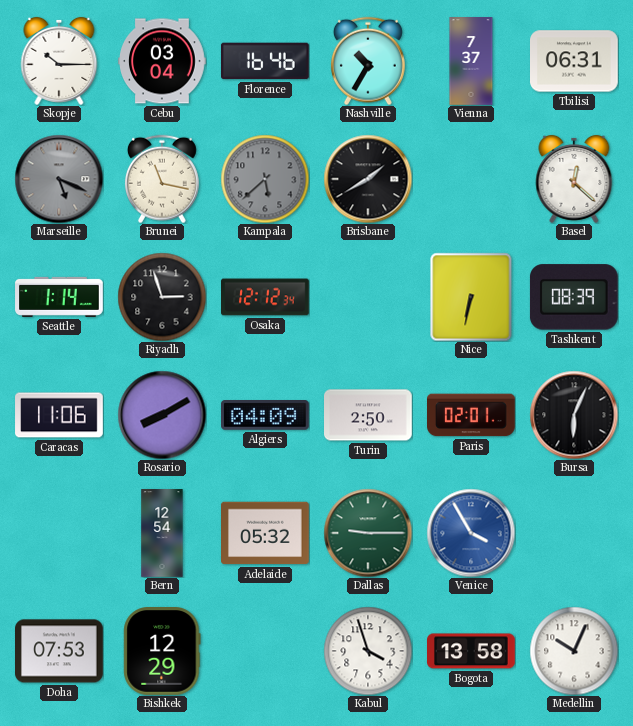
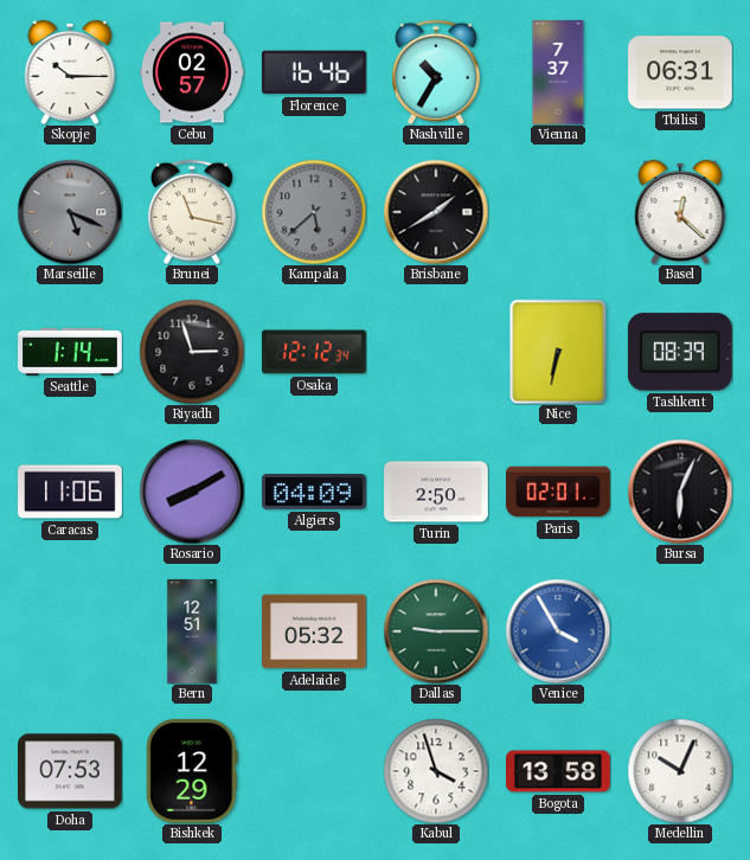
Cebu: 03:04 -> 02:57 (192, 72)
Bern: 12:54 -> 12:51 (192, 631)
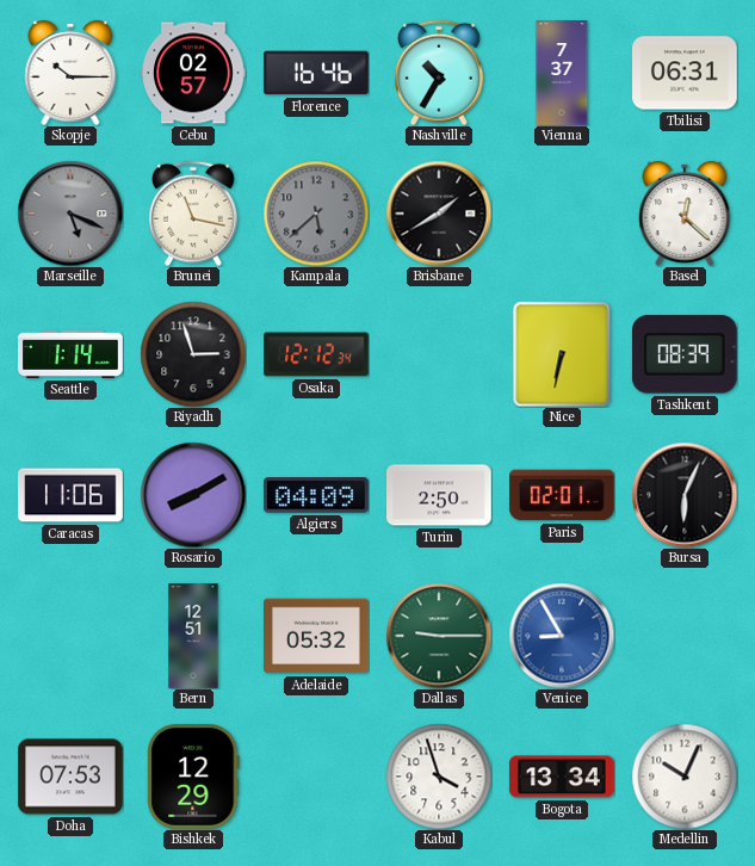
Venice: 3:55 -> 8:55 (562, 636)
Bogota: 13:58 -> 13:34 (563, 777)
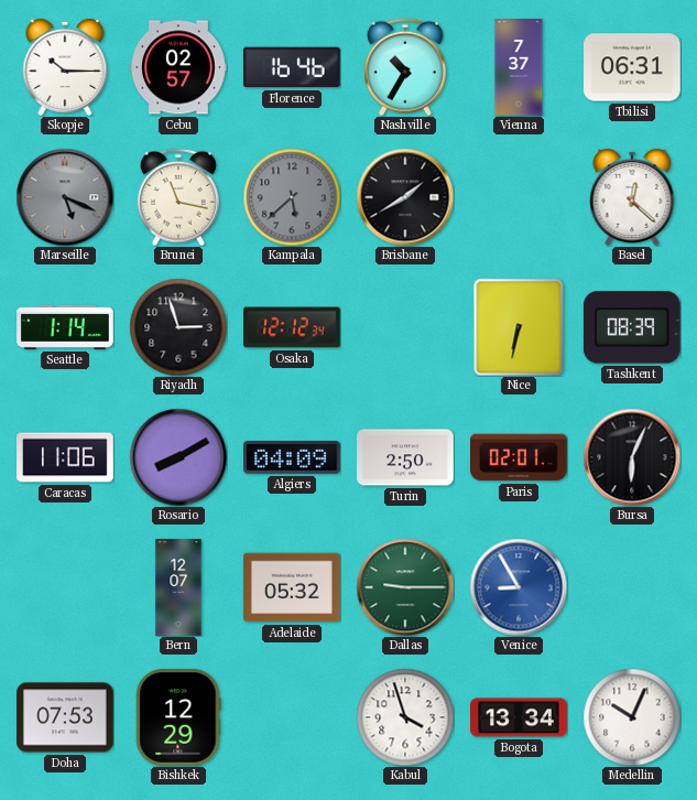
Bern: 12:51 -> 12:07 (178, 587)
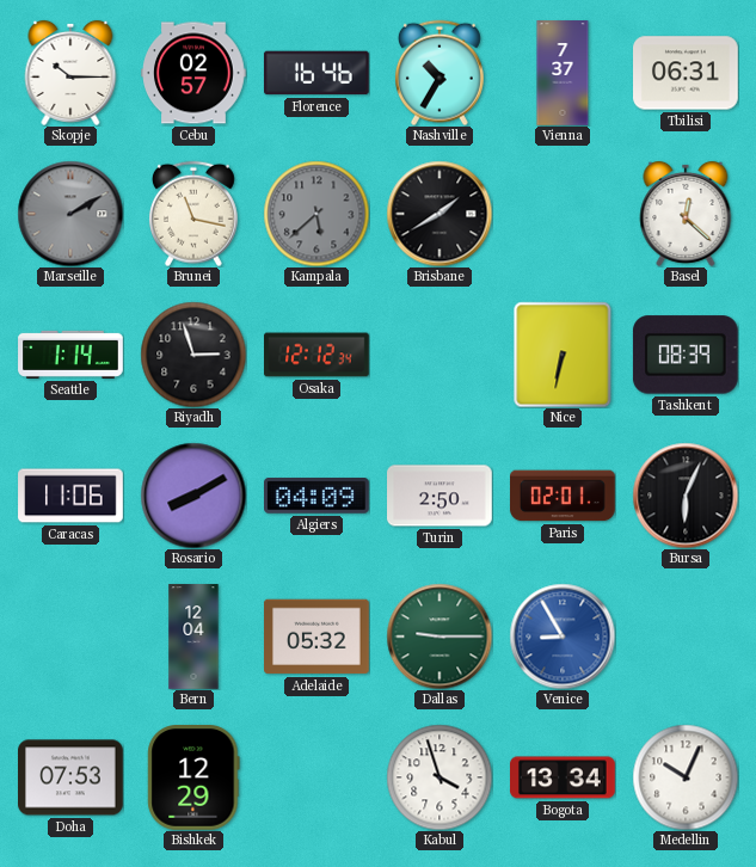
Marseille: 5:19 -> 2:10 (70, 214)
Bern: 12:07 -> 12:04 (193, 637)
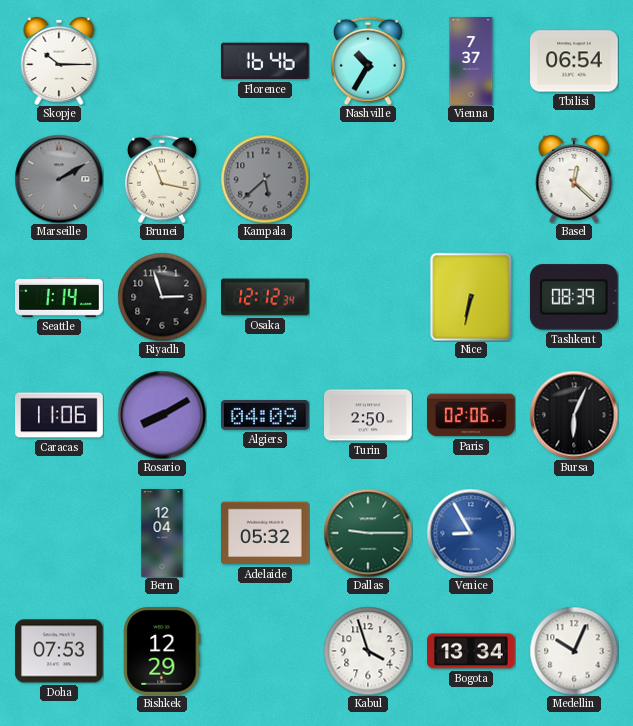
Cebu: 02:57 -> none (193, 73)
Tbilisi: 06:31 -> 06:54 (575, 61)
Brisbane: 1:40 -> none (440, 214)
Paris: 02:01 -> 02:06 (472, 415)
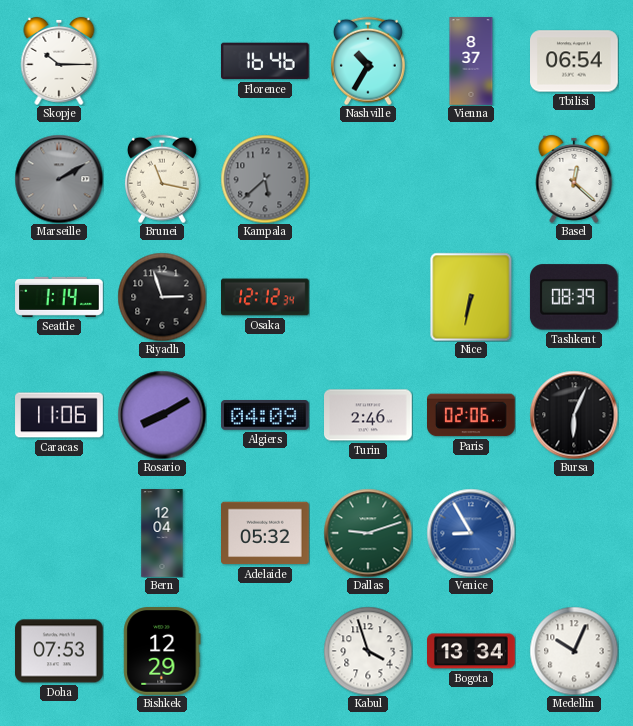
Vienna: 7:37 -> 8:37 (471, 61)
Turin: 2:50 -> 2:46 (369, 415)
Dallas: 9:15 -> 9:12 (368, 533)
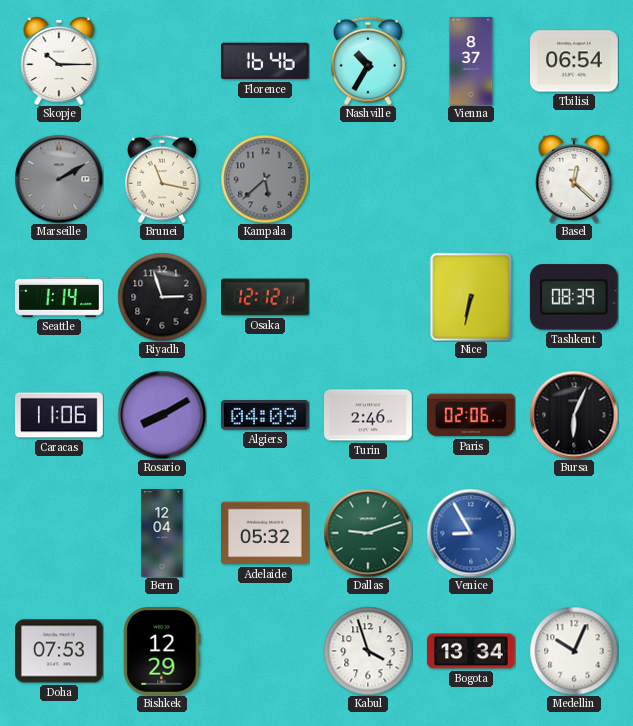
Osaka: 12:12:34 -> 12:12:11 (266, 297)
